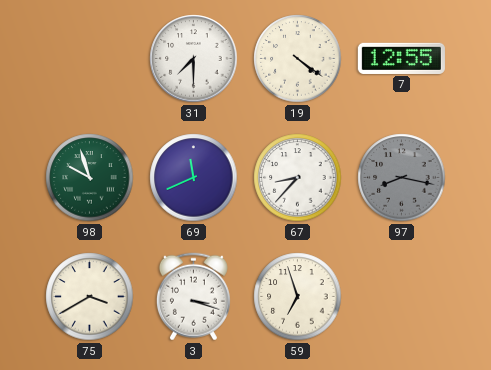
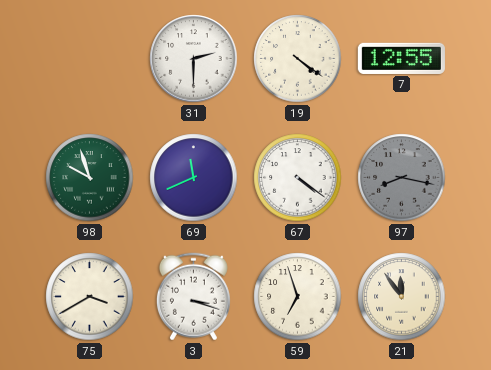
31: 7:30 -> 2:30 (194, 59)
67: 8:37 -> 4:21 (298, 178)
21: none -> 11:54 (402, 297)
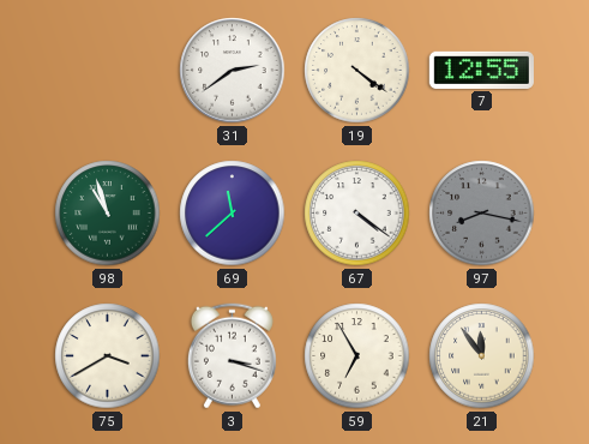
31: 2:30 -> 2:39 (233, 71)
98: 9:57 -> 10:57 (108, 214)
69: 11:41 -> 11:38 (233, 214)
59: 6:57 -> 6:55 (357, 356)
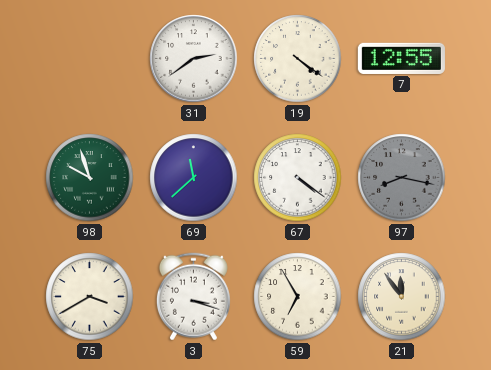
98: 10:57 -> 9:57 (90, 178)
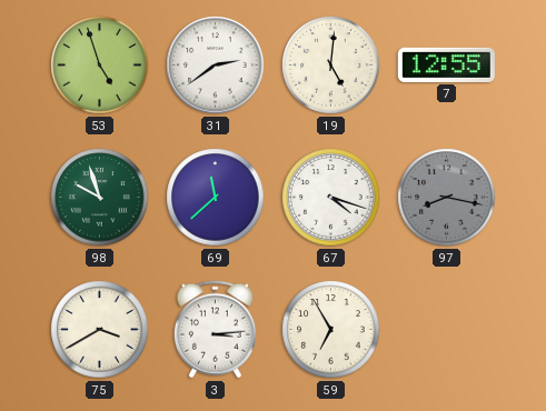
53: none -> 4:57 (100, 66)
19: 4:21 -> 5:01 (331, 66)
67: 4:21 -> 4:18 (331, 198)
3: 3:18 -> 3:14 (215, 330)
21: 11:54 -> none (402, 297)
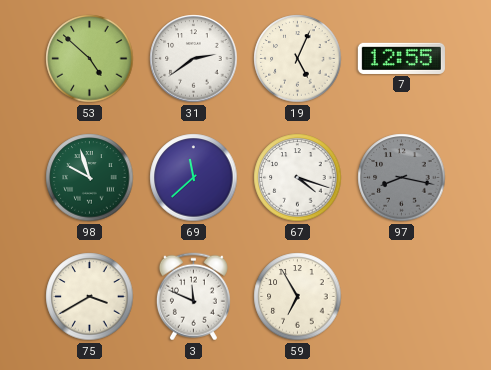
53: 4:57 -> 4:52 (90, 59)
19: 5:01 -> 5:04 (298, 59)
3: 3:14 -> 11:49 (193, 297)
